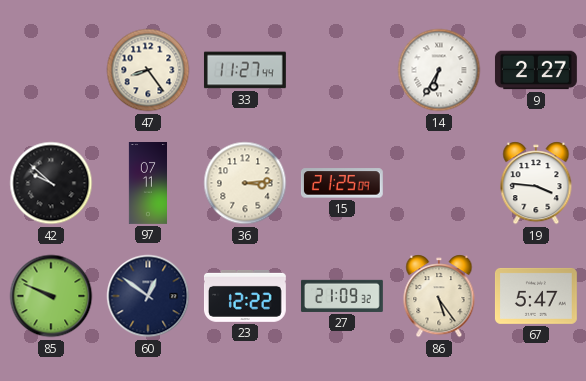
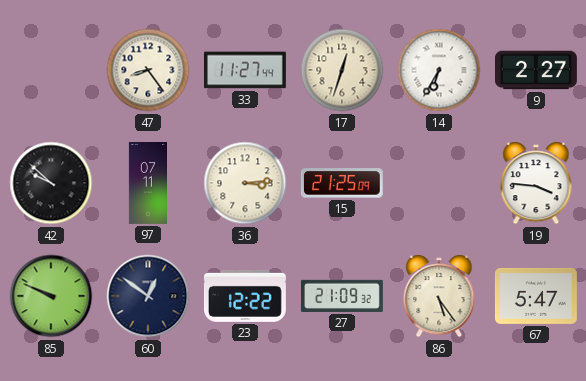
17: none -> 12:33 (342, 70)
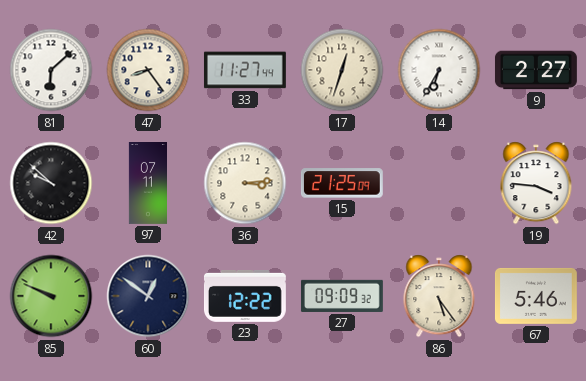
81: none -> 6:08 (51, 70)
27: 21:09 -> 09:09 (342, 296)
67: 5:47 -> 5:46 (536, 296)
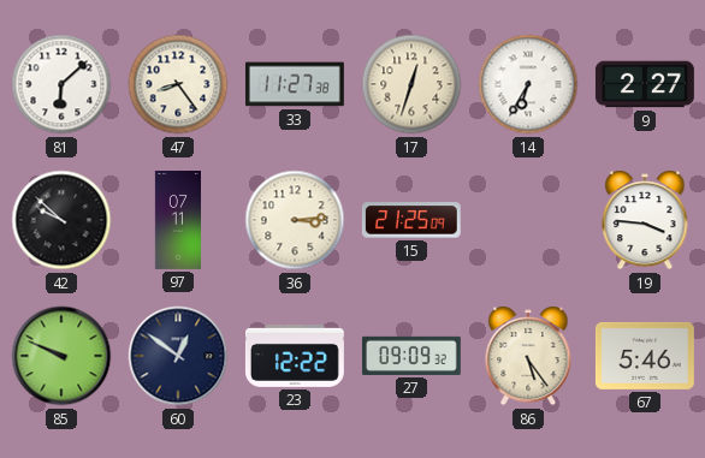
33: 11:27:44 -> 11:27:38 (295, 84)
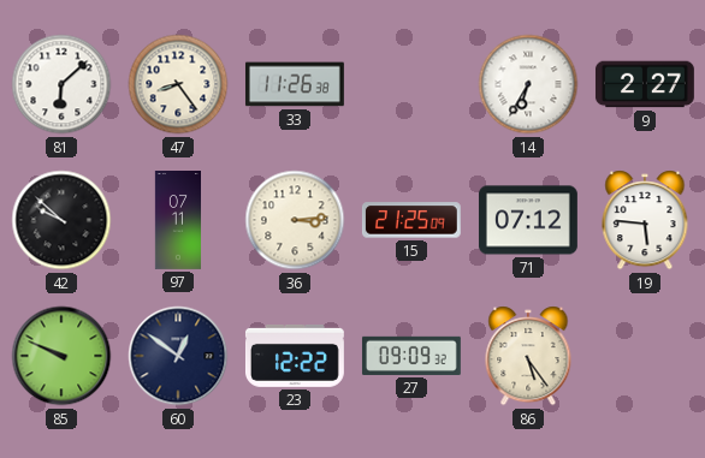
33: 11:27 -> 11:26 (295, 84)
17: 12:33 -> none (411, 84)
71: none -> 07:12 (528, 220)
19: 3:46 -> 5:46 (645, 220)
67: 5:46 -> none (645, 356)
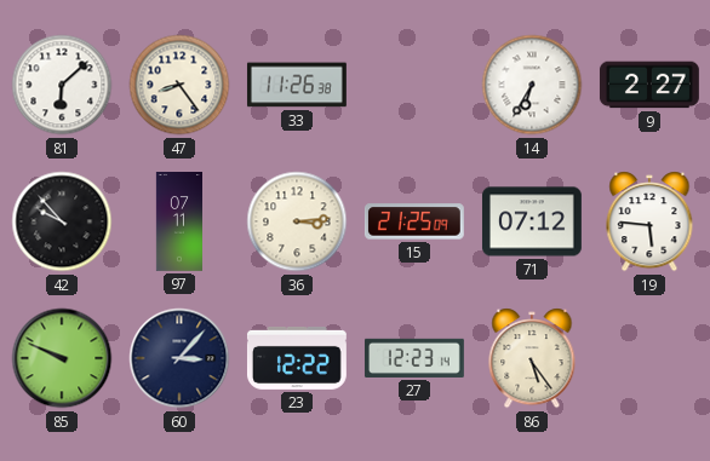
42: 9:52 -> 9:53 (62, 221)
60: 12:51 -> 3:07 (179, 358)
27: 09:09 -> 12:23 (414, 358)
